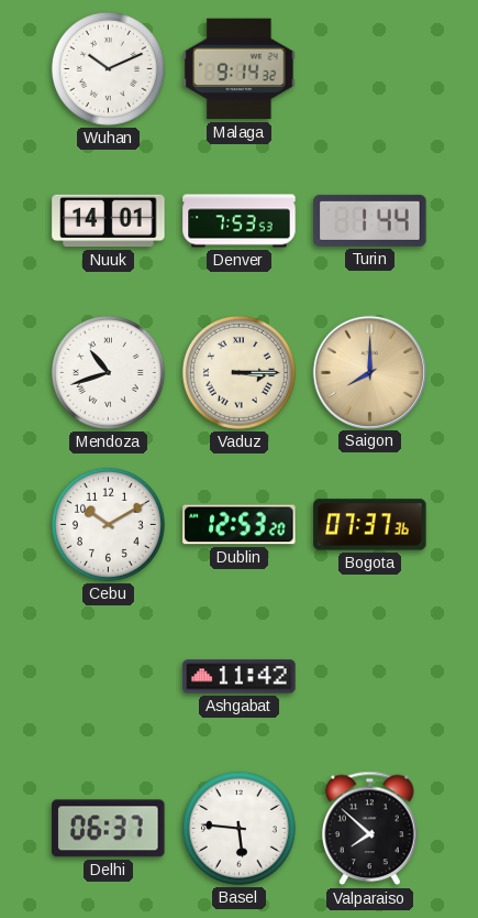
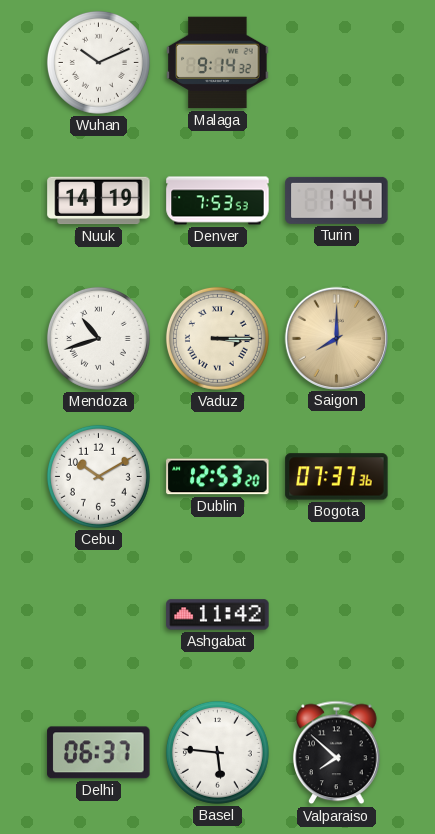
Nuuk: 14:01 -> 14:19 (99, 201)
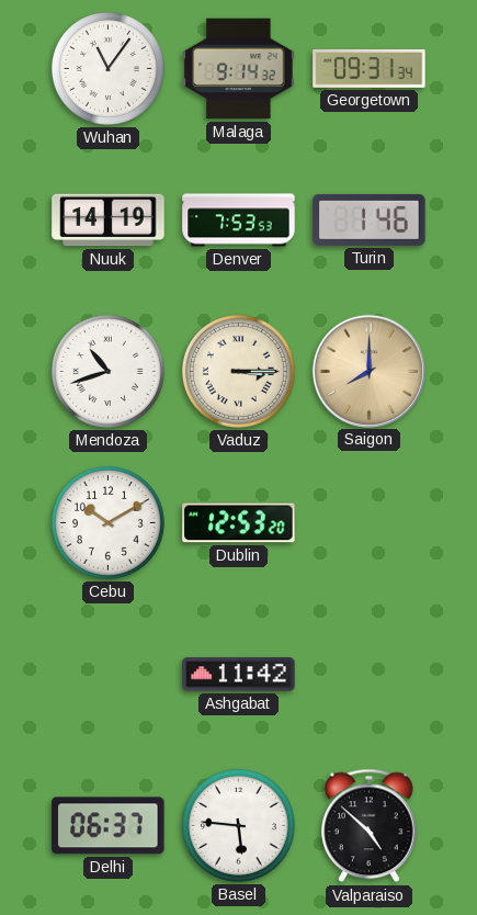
Wuhan: 10:11 -> 11:06 (107, 68)
Georgetown: none -> 09:31 (370, 68)
Turin: 1:44 -> 1:46 (370, 219)
Bogota: 07:37 -> none (337, 477)
Valparaiso: 7:52 -> 4:52 (370, 826)
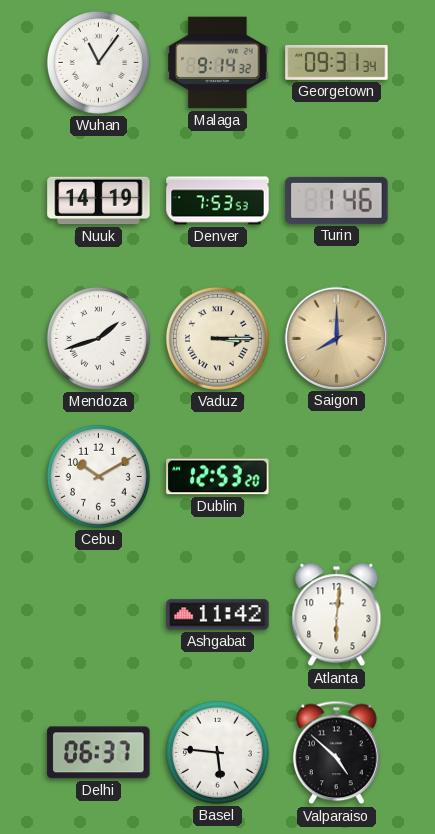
Mendoza: 10:42 -> 1:42 (98, 338)
Atlanta: none -> 6:01 (337, 615)
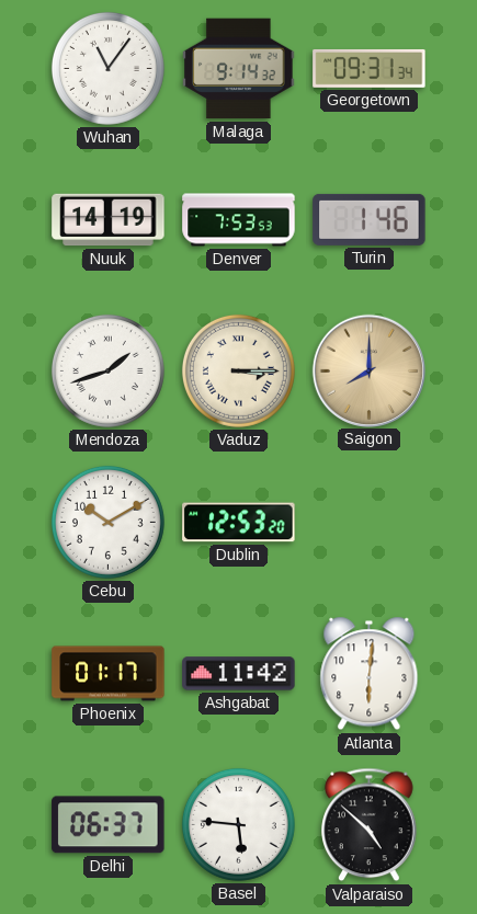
Phoenix: none -> 01:17 (109, 674)
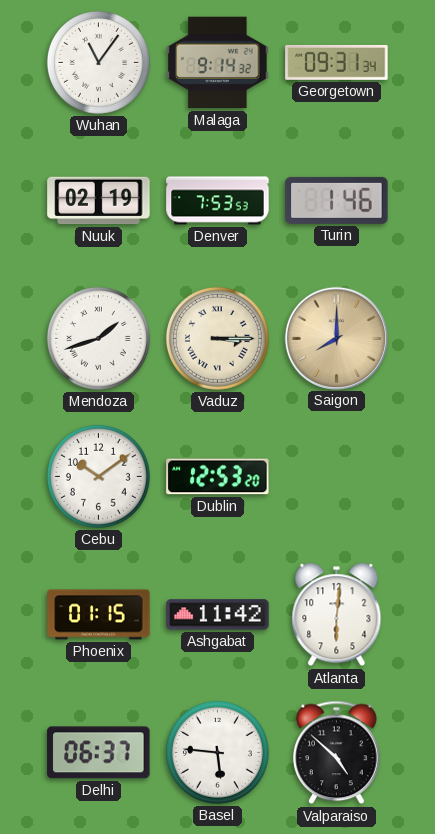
Nuuk: 14:19 -> 02:19 (99, 201)
Cebu: 10:10 -> 10:09 (98, 476)
Phoenix: 01:17 -> 01:15 (99, 615)
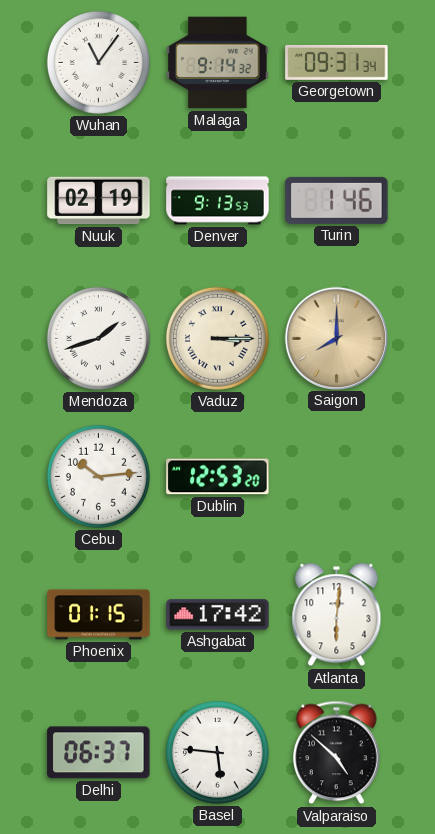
Denver: 7:53 -> 9:13 (218, 201)
Cebu: 10:09 -> 10:14 (98, 476)
Ashgabat: 11:42 -> 17:42 (218, 615)
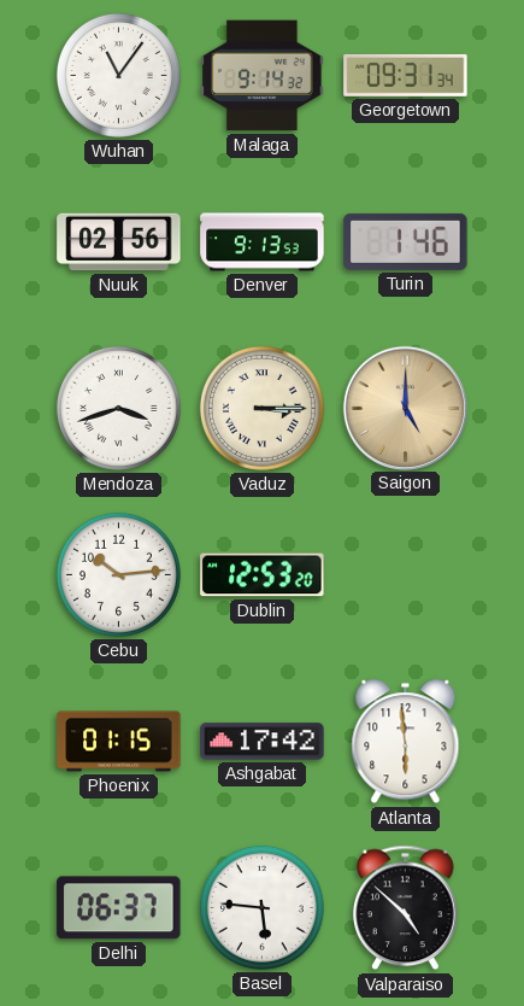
Nuuk: 02:19 -> 02:56 (119, 242)
Mendoza: 1:42 -> 3:42 (118, 408)
Saigon: 8:00 -> 5:00 (405, 408)
Atlanta: 6:01 -> 5:59 (406, 742)
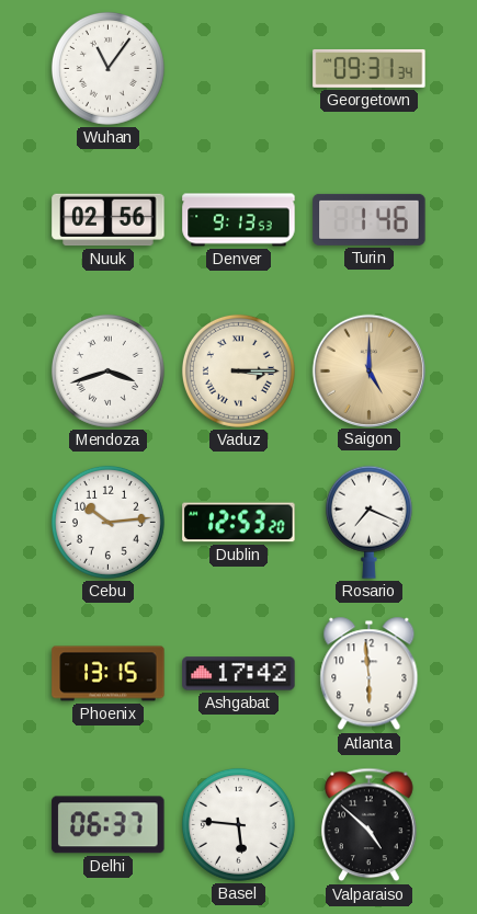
Malaga: 9:14 -> none (263, 76)
Rosario: none -> 7:19 (368, 522)
Phoenix: 01:15 -> 13:15 (109, 674)
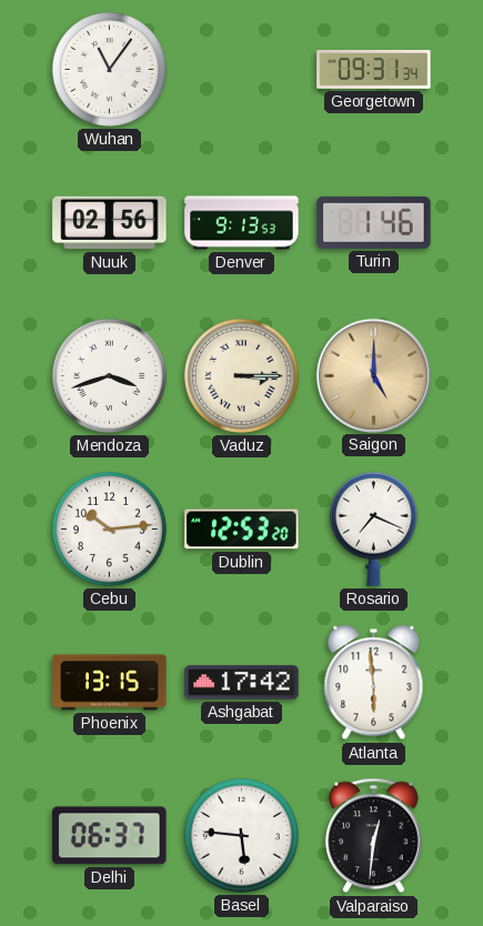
Valparaiso: 4:52 -> 12:31 (374, 836)
